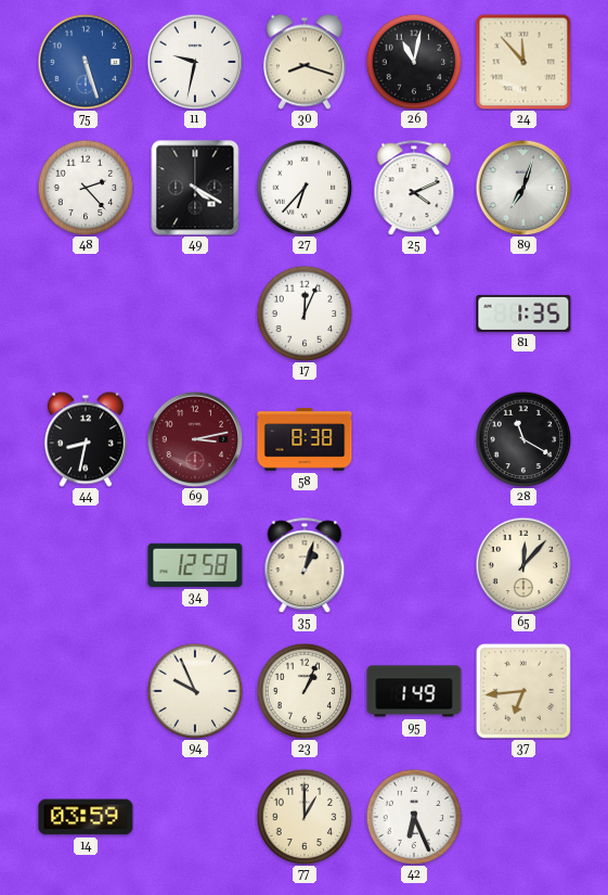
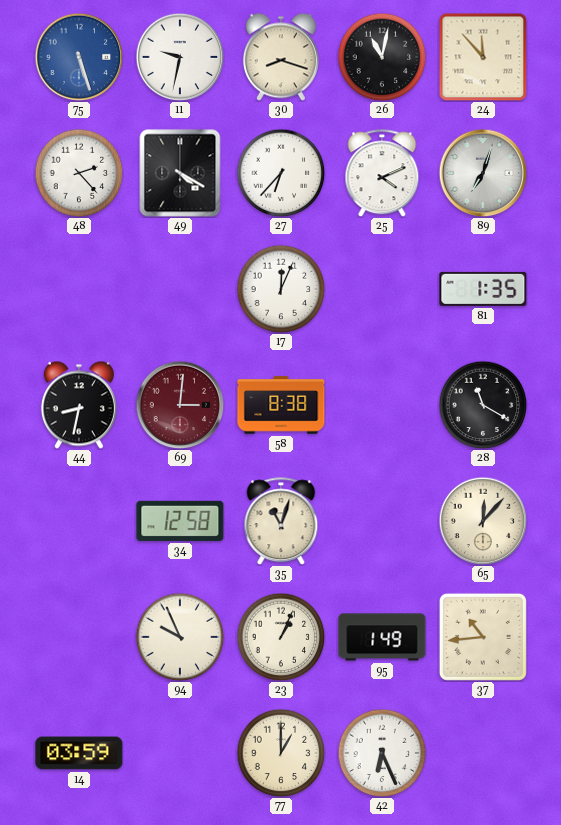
69: 3:13 -> 3:01 (180, 405)
35: 1:03 -> 11:03 (281, 521)
37: 6:44 -> 10:44 (483, 637)
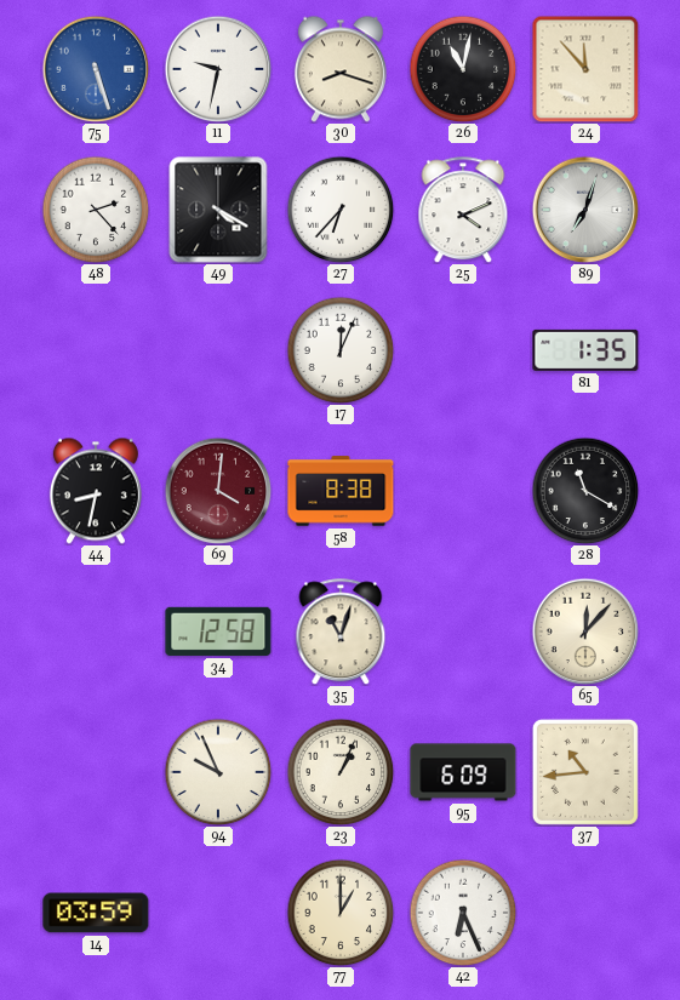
69: 3:01 -> 4:01 (218, 491)
95: 1:49 -> 6:09 (463, 772)
